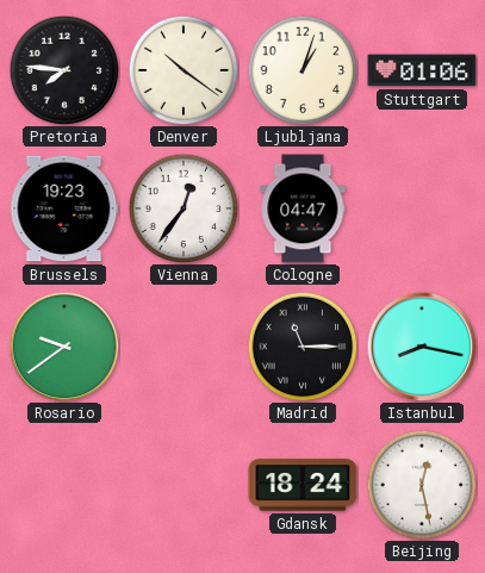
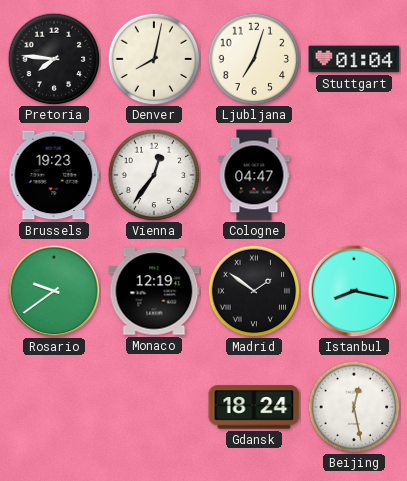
Denver: 10:21 -> 8:02 (154, 59)
Ljubljana: 1:03 -> 7:03 (254, 59)
Stuttgart: 01:06 -> 01:04 (354, 59)
Monaco: none -> 12:19 (154, 291)
Madrid: 11:15 -> 1:51 (254, 291)
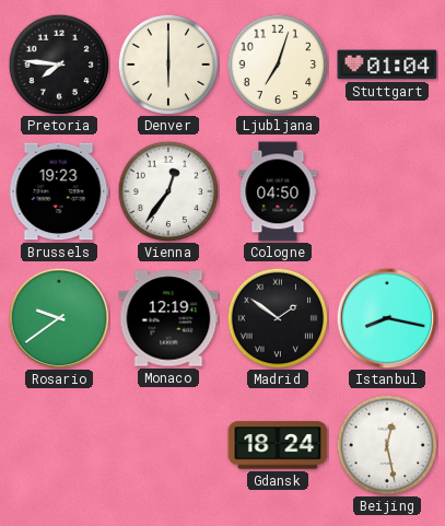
Denver: 8:02 -> 6:00 (168, 65)
Cologne: 04:47 -> 04:50 (278, 191)
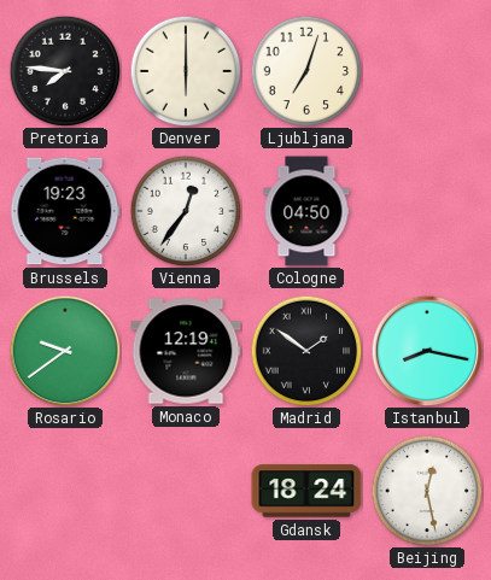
Stuttgart: 01:04 -> none (387, 65)
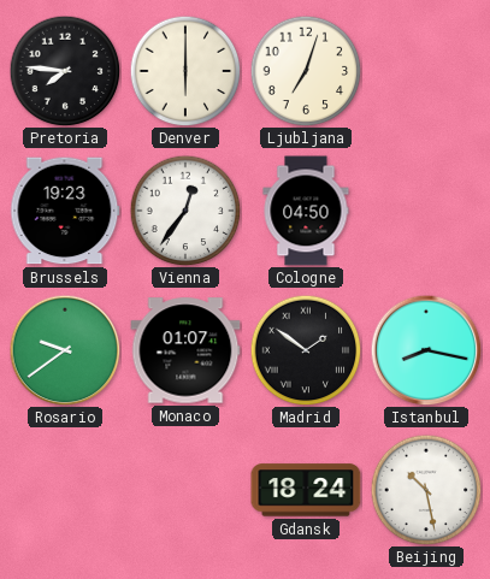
Monaco: 12:19 -> 01:07 (185, 350)
Beijing: 12:28 -> 10:28 (426, 490)
